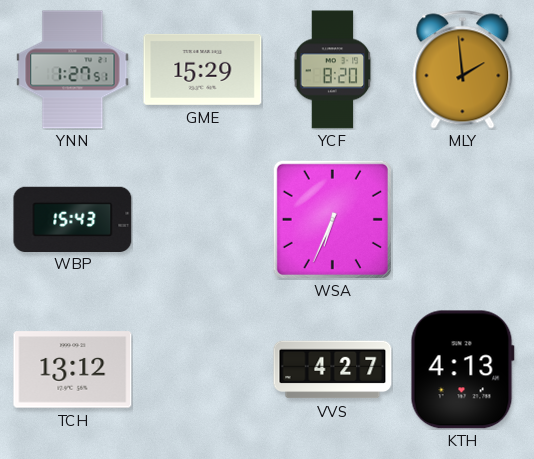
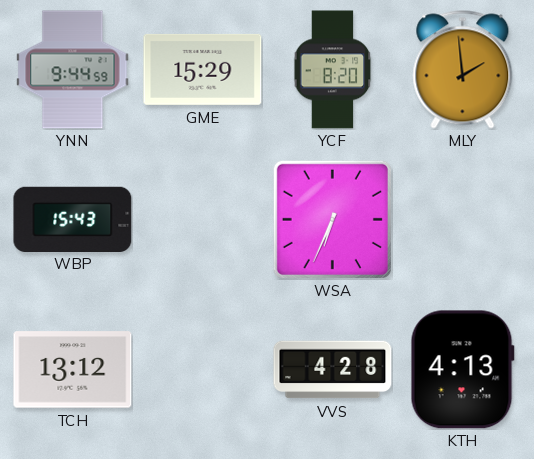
YNN: 1:27 -> 9:44 (73, 70)
VVS: 4:27 -> 4:28 (333, 370)
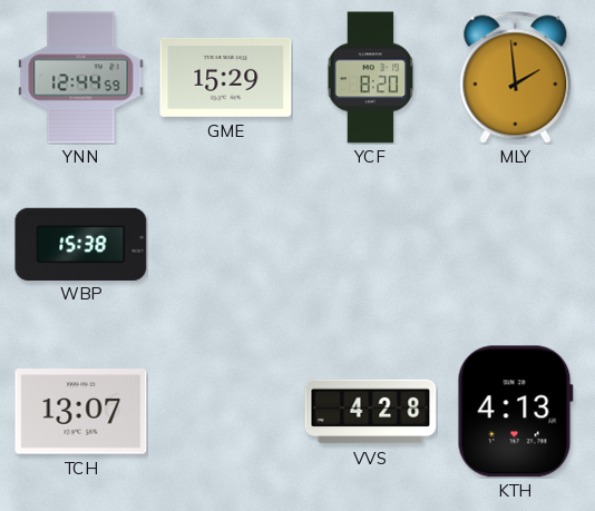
YNN: 9:44 -> 12:44 (81, 78)
WBP: 15:43 -> 15:38 (81, 244)
WSA: 6:34 -> none (332, 219)
TCH: 13:12 -> 13:07 (81, 412)
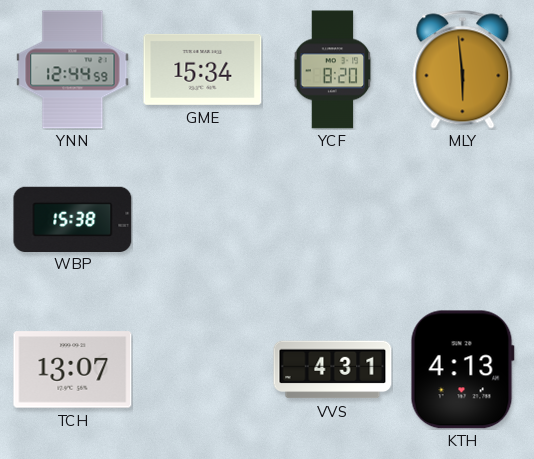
GME: 15:29 -> 15:34 (203, 69)
MLY: 1:59 -> 5:59 (463, 70)
VVS: 4:28 -> 4:31 (333, 370)
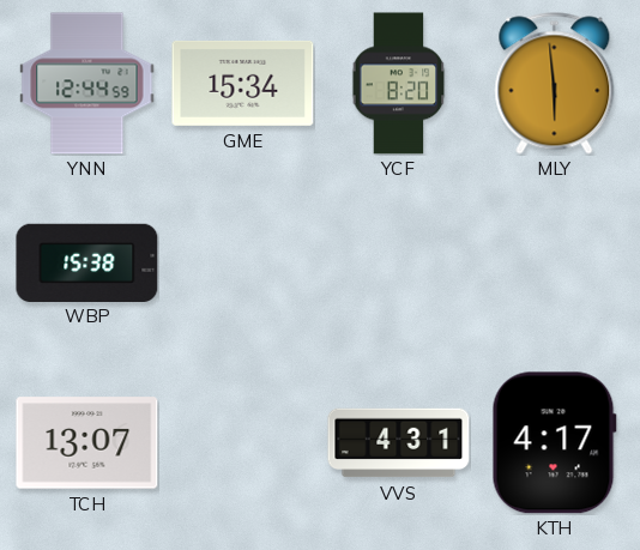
KTH: 4:13 -> 4:17 (554, 443)
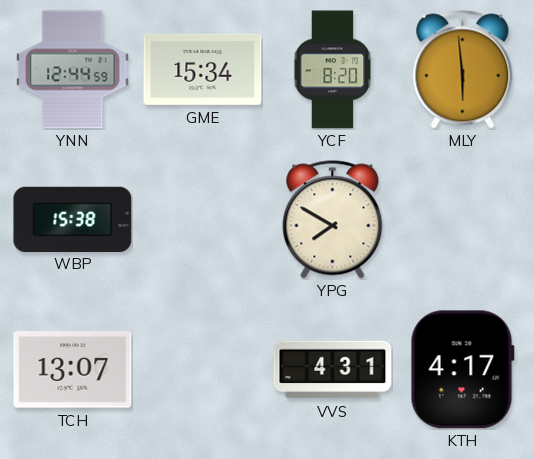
YPG: none -> 7:50 (333, 220)
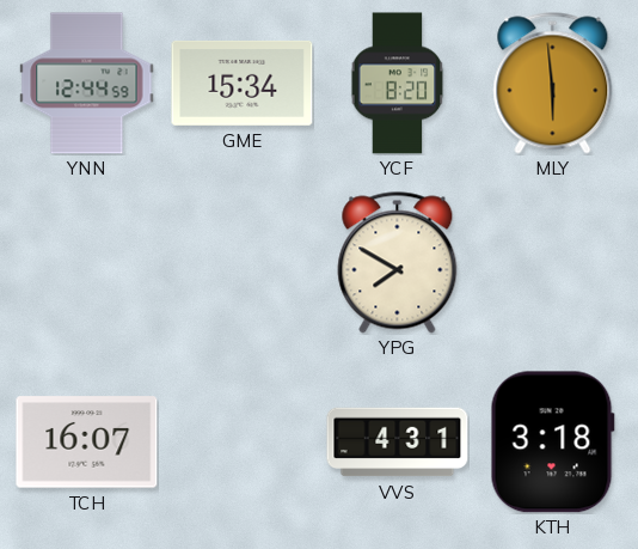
WBP: 15:38 -> none (73, 219)
TCH: 13:07 -> 16:07 (87, 443)
KTH: 4:17 -> 3:18 (552, 443)
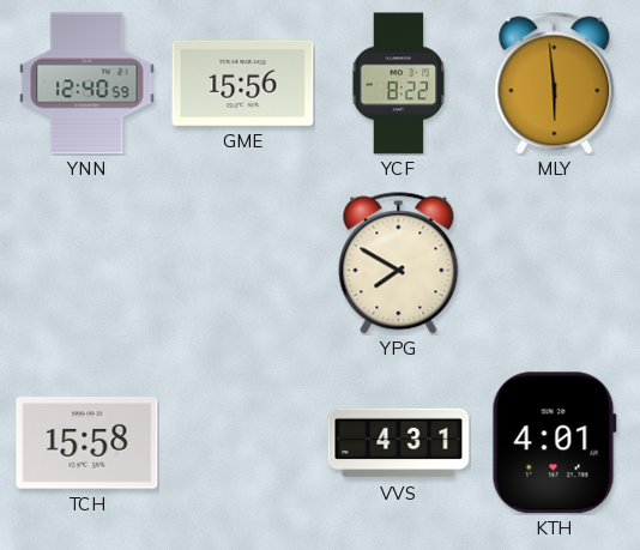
YNN: 12:44 -> 12:40 (87, 84)
GME: 15:34 -> 15:56 (243, 83)
YCF: 8:20 -> 8:22 (399, 84)
TCH: 16:07 -> 15:58 (87, 443)
KTH: 3:18 -> 4:01 (554, 443)
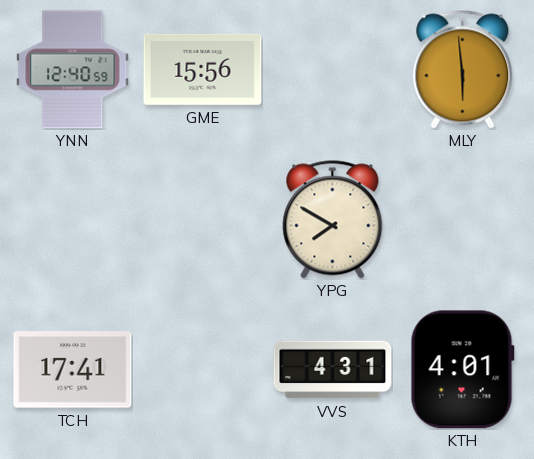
YCF: 8:22 -> none (399, 84)
TCH: 15:58 -> 17:41 (73, 370)
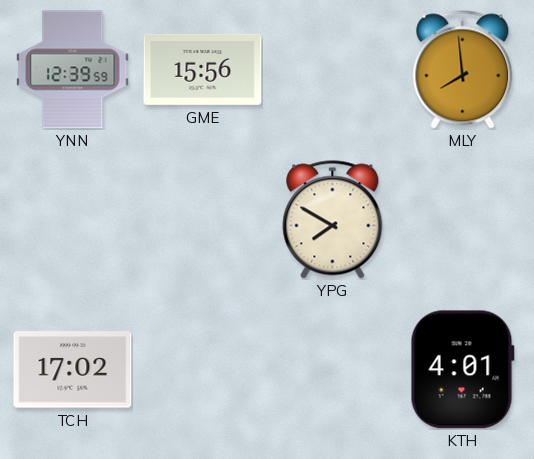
YNN: 12:40 -> 12:39 (73, 70)
MLY: 5:59 -> 7:59 (463, 70)
TCH: 17:41 -> 17:02 (73, 370)
VVS: 4:31 -> none (333, 370)
